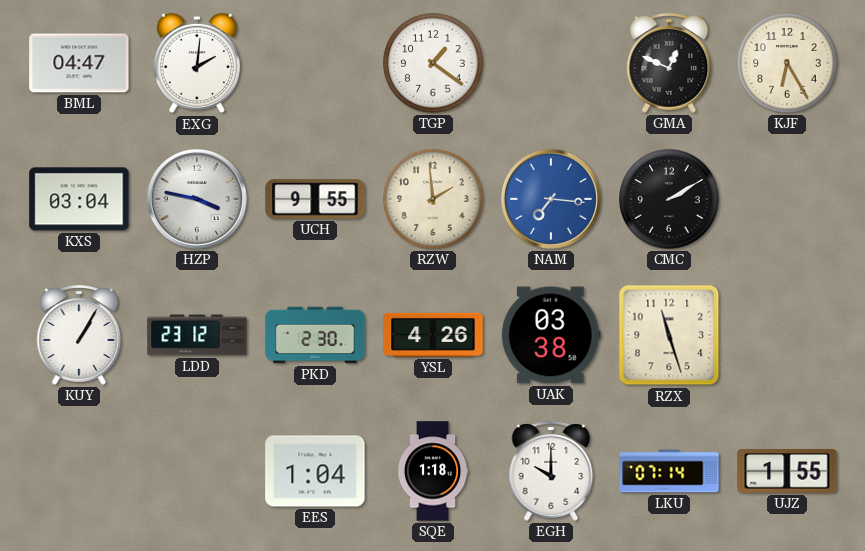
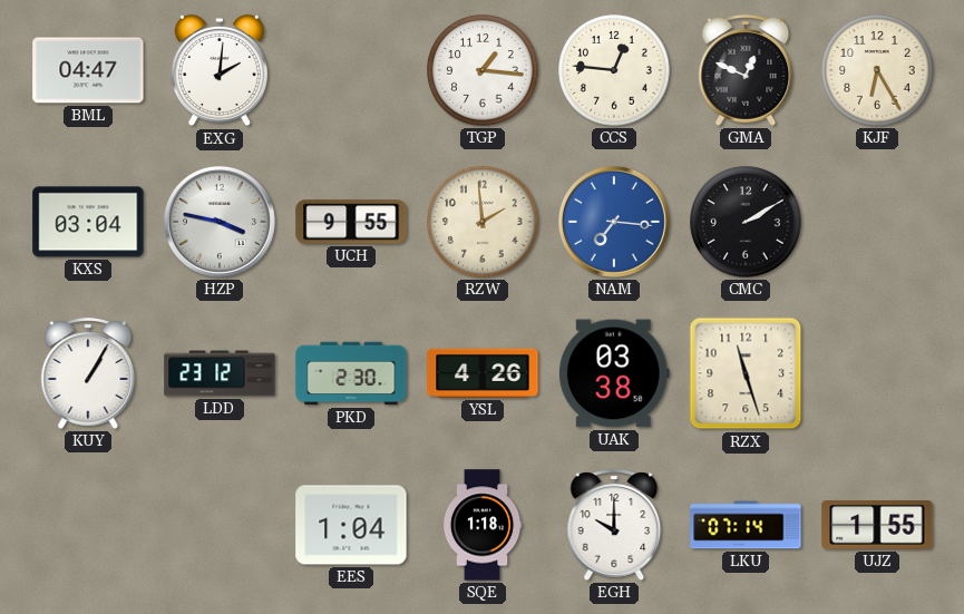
TGP: 1:21 -> 1:16 (483, 70)
CCS: none -> 12:46 (614, 70)
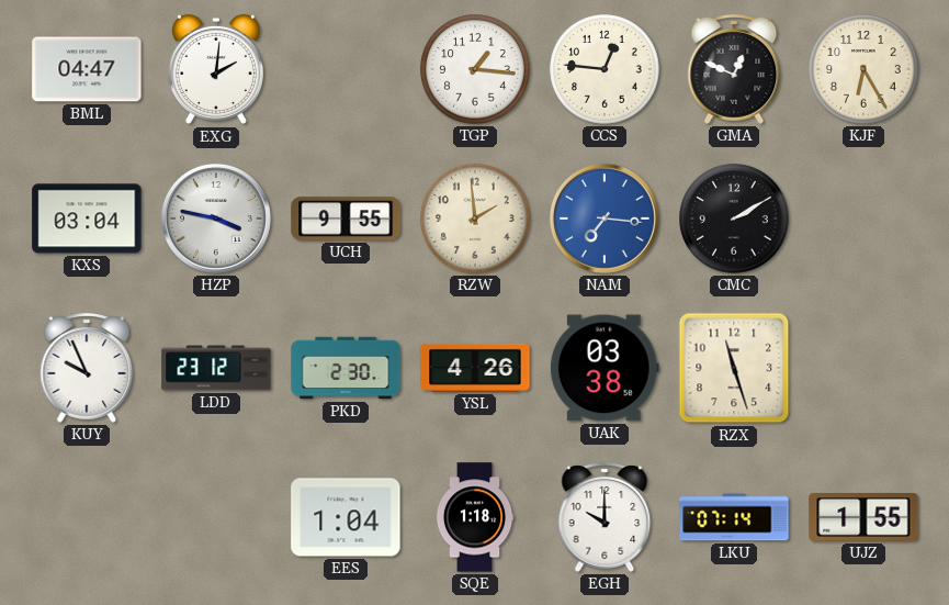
KUY: 1:05 -> 9:56 (87, 368)
